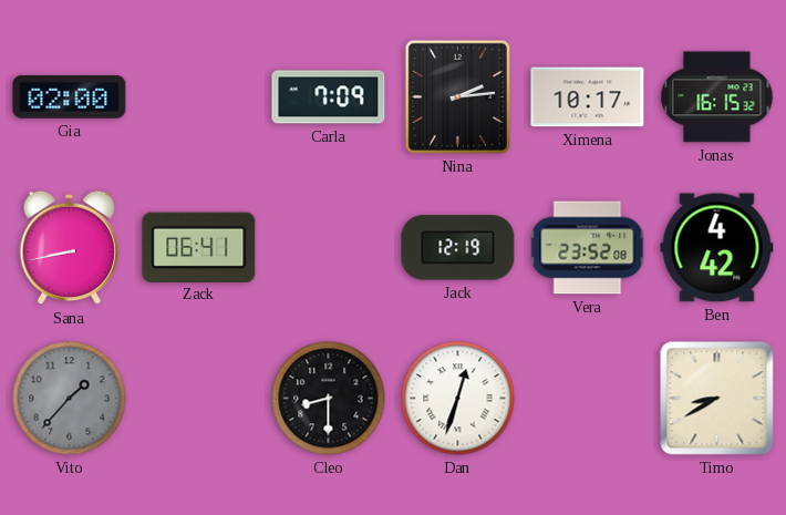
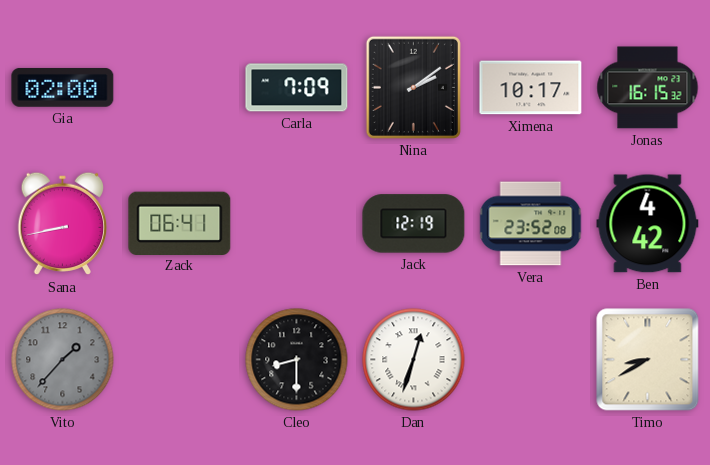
Nina: 2:14 -> 2:09 (413, 87)
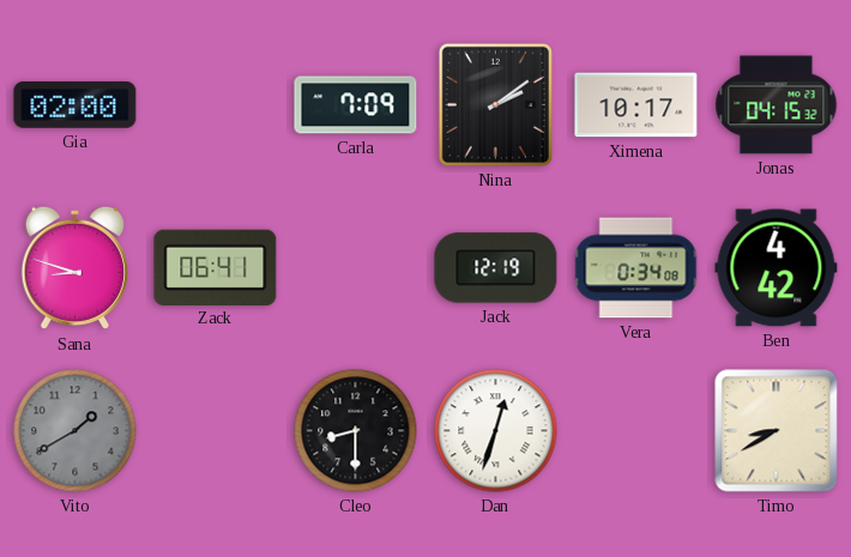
Jonas: 16:15 -> 04:15 (777, 105)
Sana: 8:43 -> 8:48 (76, 268)
Vera: 23:52 -> 0:34 (636, 268)
Vito: 1:37 -> 1:40 (76, 431)
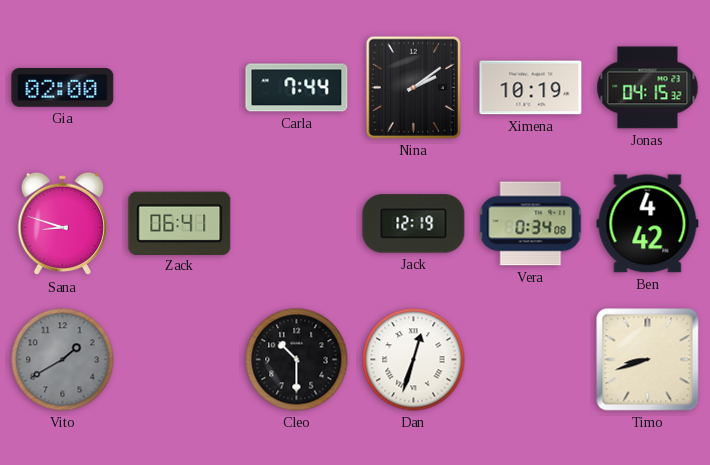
Carla: 7:09 -> 7:44 (297, 88)
Ximena: 10:17 -> 10:19 (531, 88)
Cleo: 8:30 -> 10:30 (297, 360)
Timo: 8:40 -> 8:42 (648, 360)
